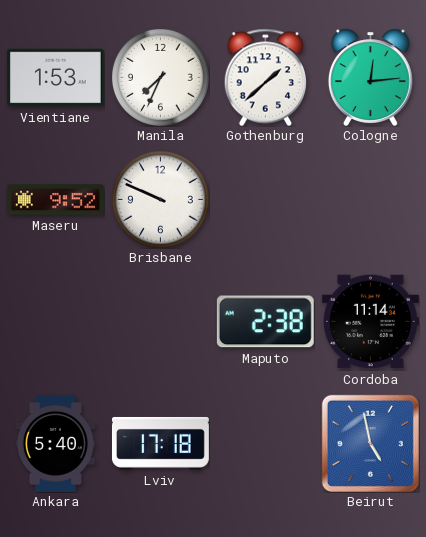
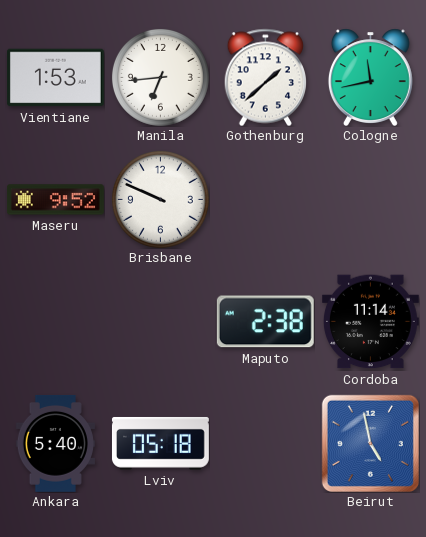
Manila: 7:34 -> 6:44 (160, 77)
Cologne: 12:14 -> 11:43 (370, 77)
Lviv: 17:18 -> 05:18 (160, 443)
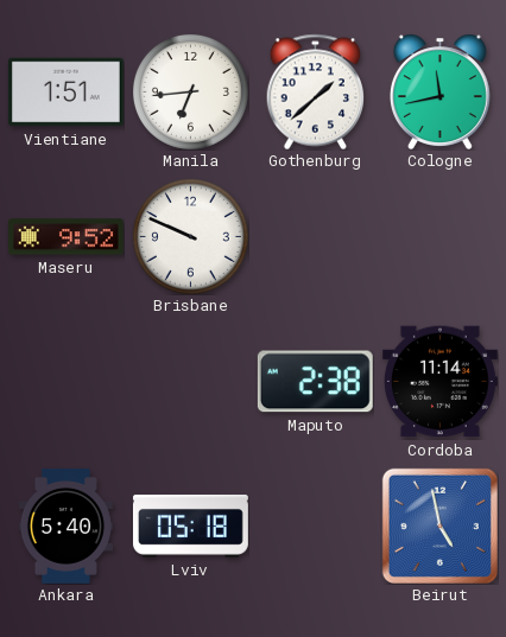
Vientiane: 1:53 -> 1:51 (65, 93)
